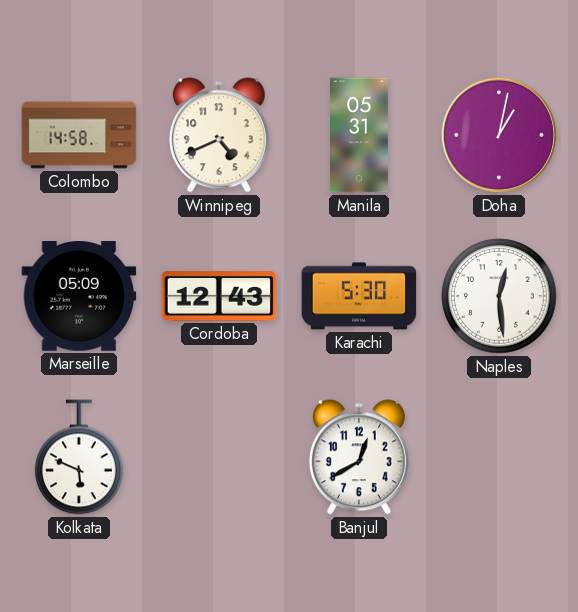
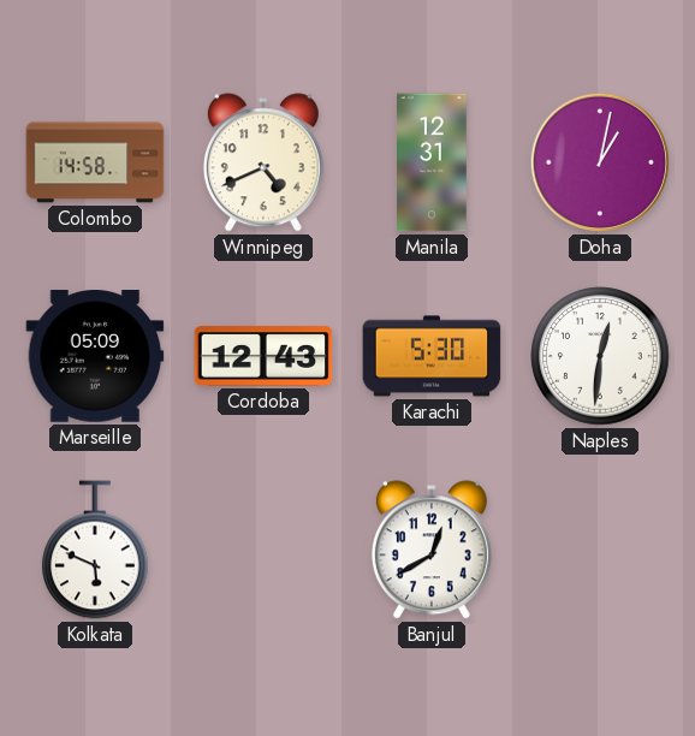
Manila: 05:31 -> 12:31 (433, 162)
Naples: 12:29 -> 12:31 (600, 356)
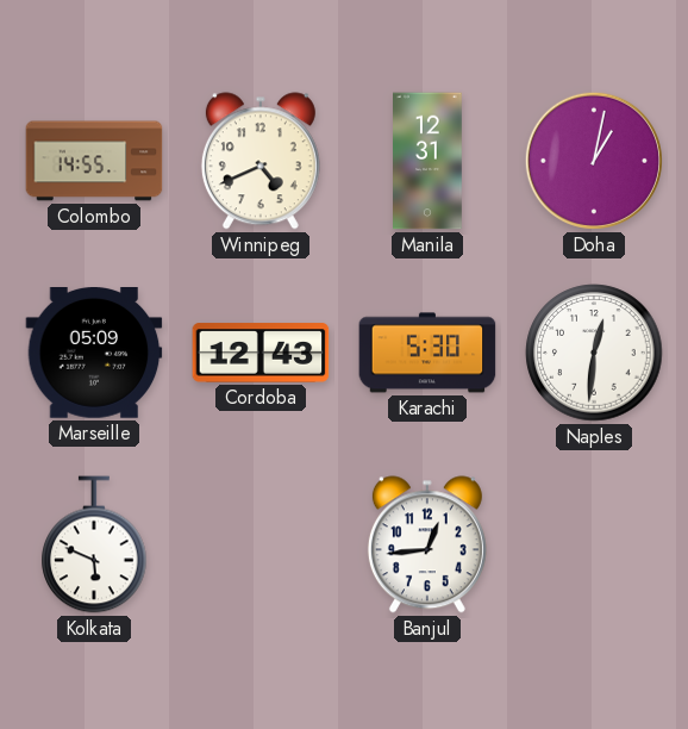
Colombo: 14:58 -> 14:55 (94, 161)
Banjul: 12:40 -> 12:44 (427, 544)
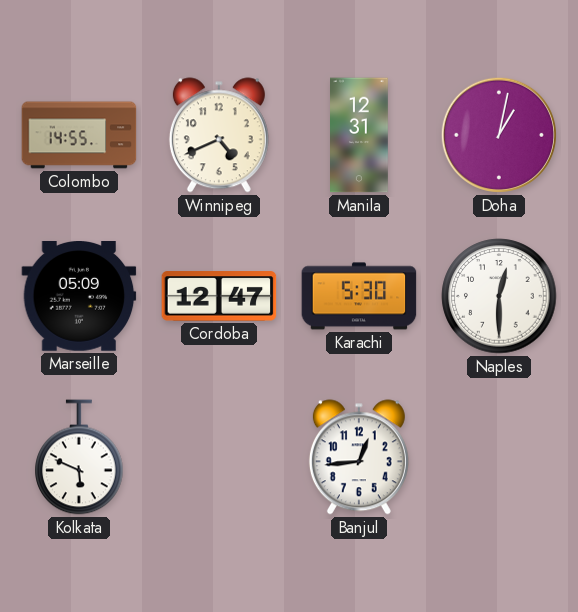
Cordoba: 12:43 -> 12:47 (219, 296)
Naples: 12:31 -> 12:30 (499, 296)
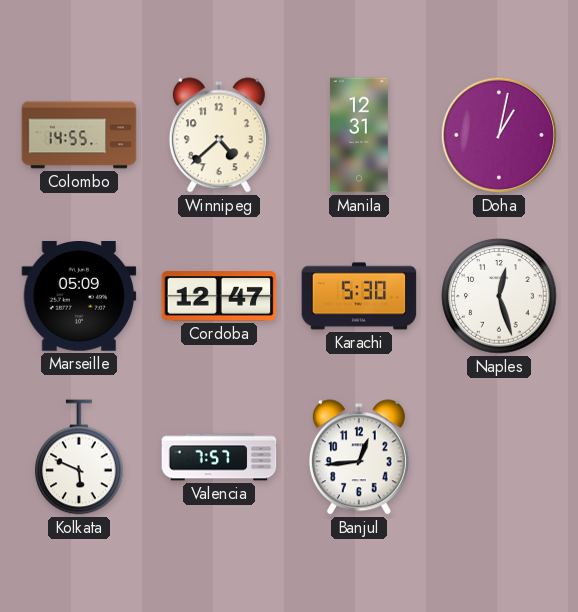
Winnipeg: 4:41 -> 4:38 (219, 135)
Naples: 12:30 -> 12:27 (499, 296)
Valencia: none -> 7:57 (219, 457)
